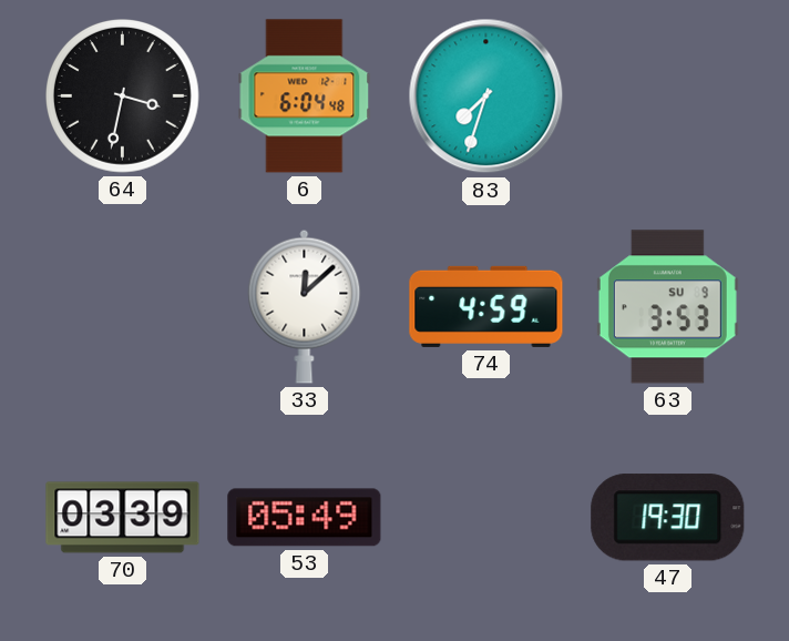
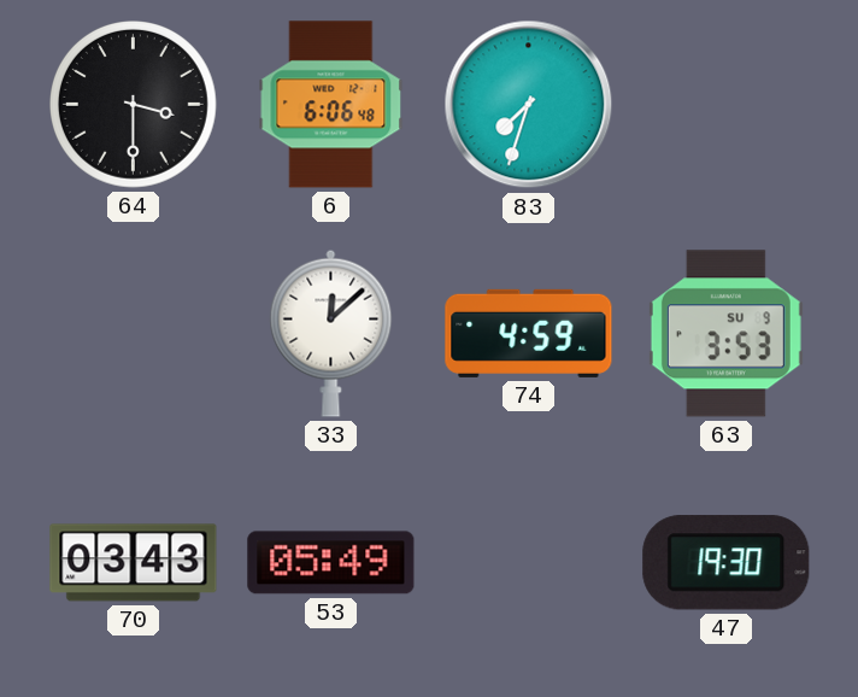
64: 3:32 -> 3:30 (134, 105)
6: 6:04 -> 6:06 (331, 105)
70: 03:39 -> 03:43 (134, 563)
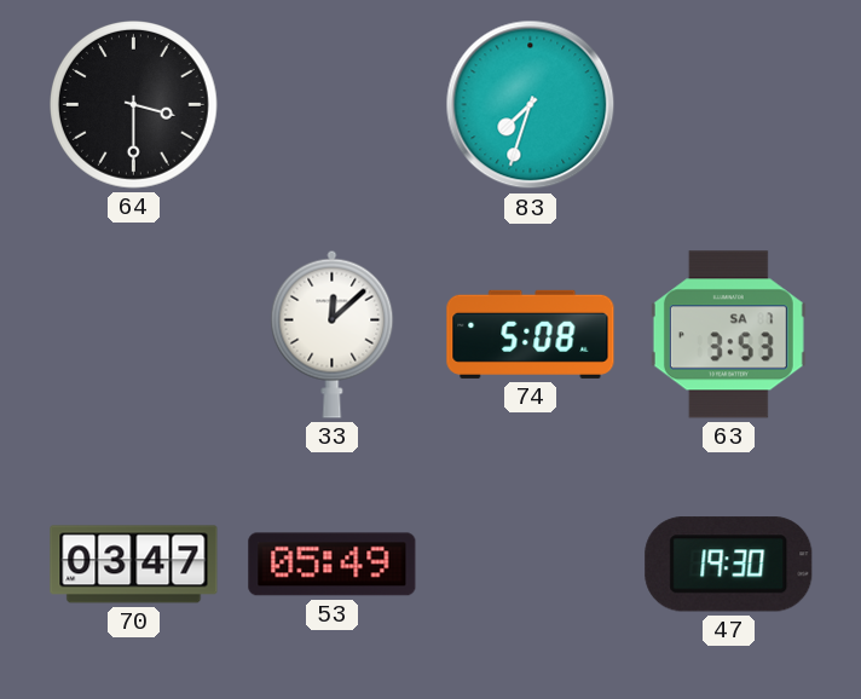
6: 6:06 -> none (331, 105)
74: 4:59 -> 5:08 (531, 334)
63 date: SU 9 -> SA 7 (728, 335)
70: 03:43 -> 03:47 (134, 565)
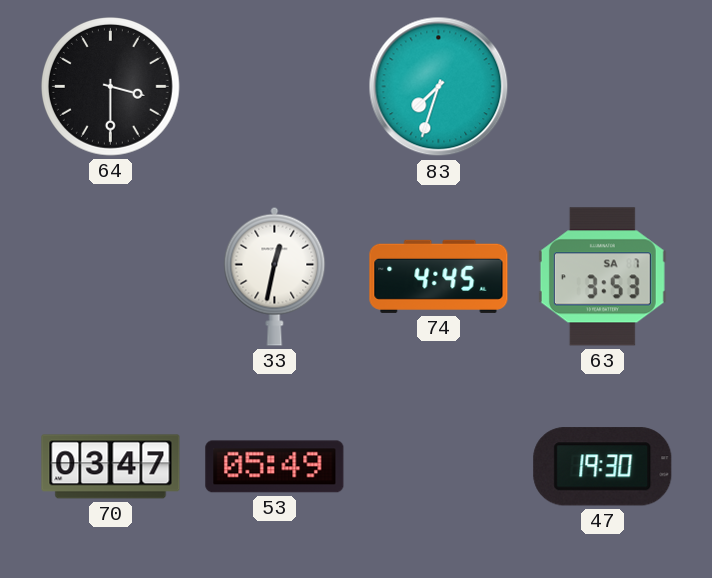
33: 12:08 -> 12:32 (275, 276)
74: 5:08 -> 4:45 (439, 276)
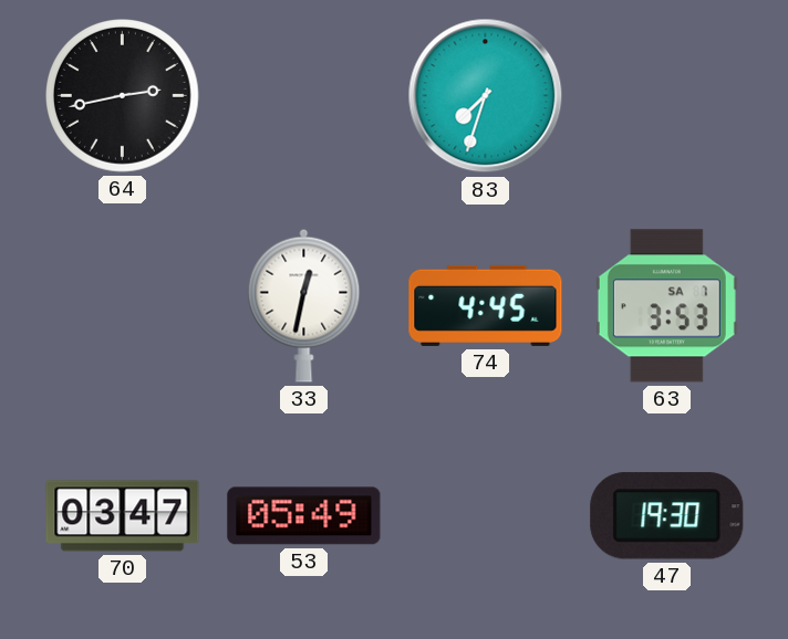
64: 3:30 -> 2:43 (123, 96)
